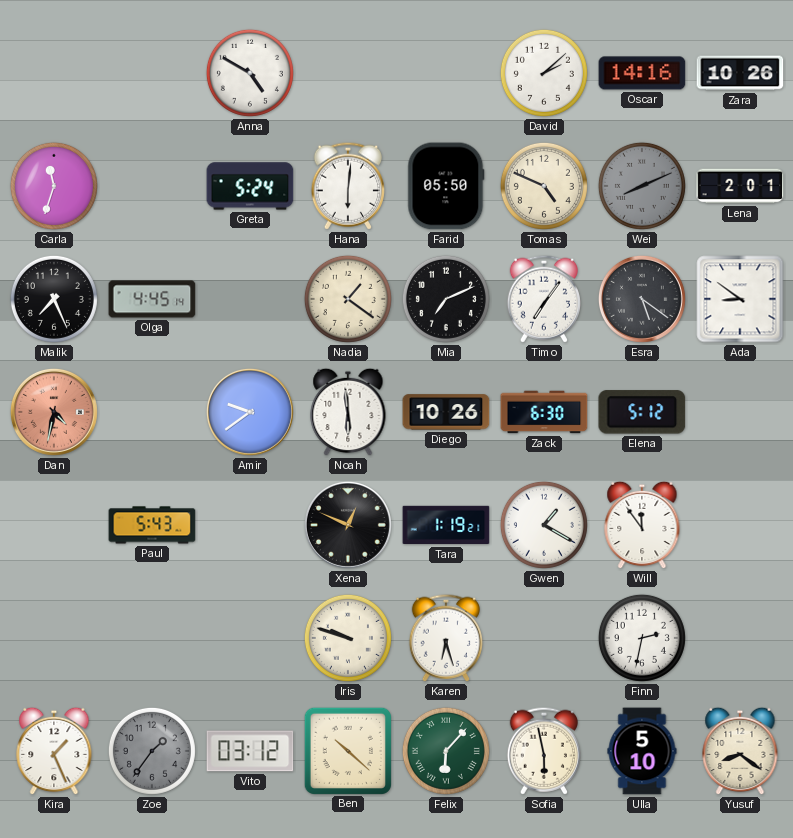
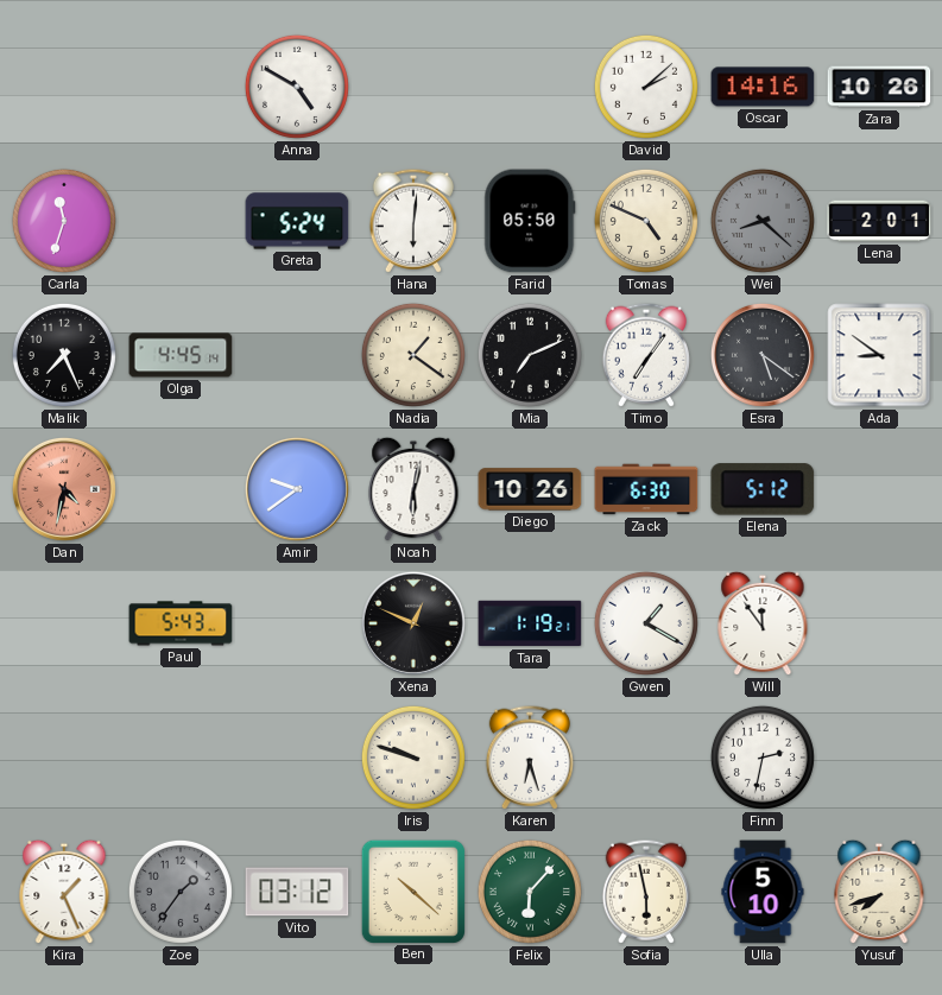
Wei: 8:11 -> 8:22 (763, 221)
Noah: 5:59 -> 6:02 (413, 489)
Yusuf: 8:21 -> 7:42 (879, 892)
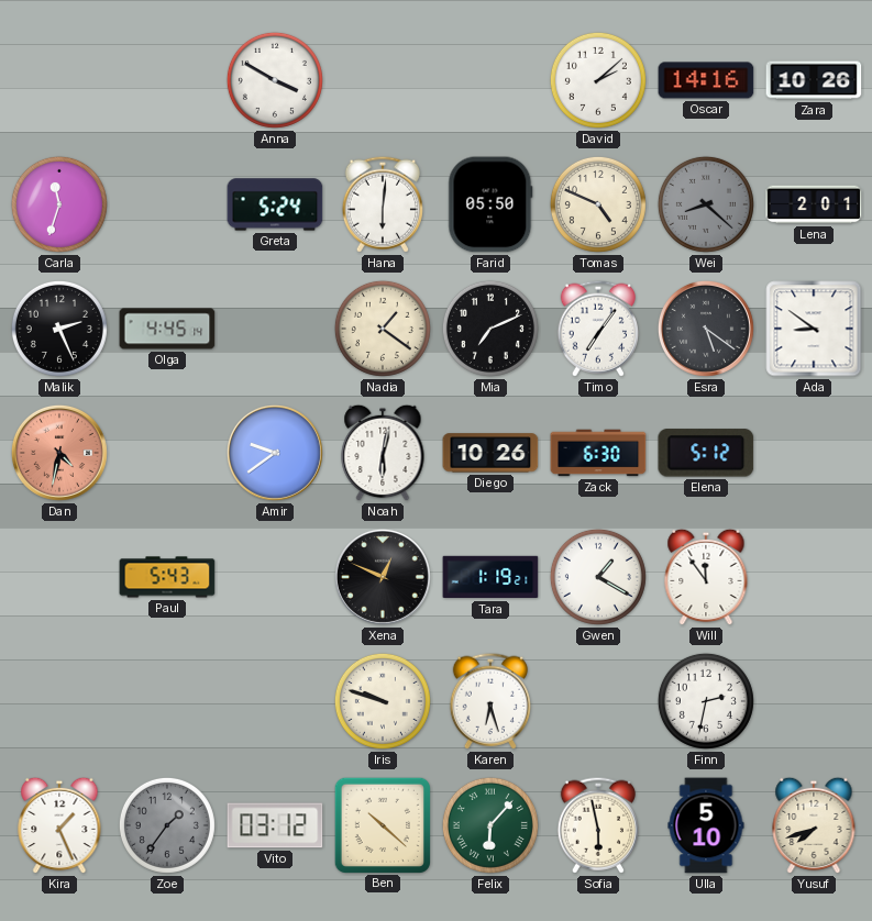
Anna: 4:50 -> 3:50 (275, 80)
Malik: 7:26 -> 2:26 (59, 329)
